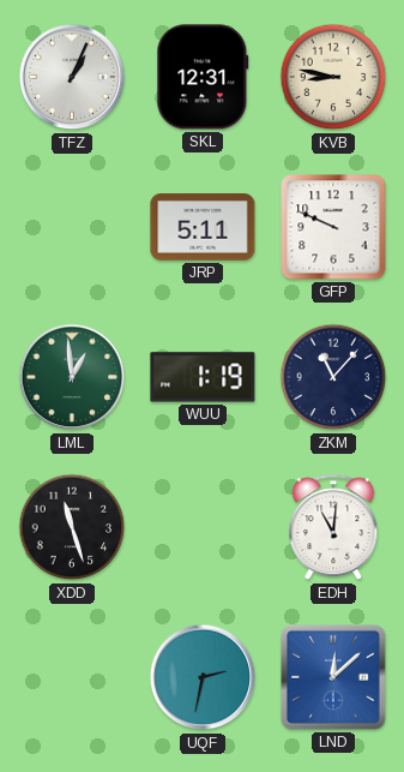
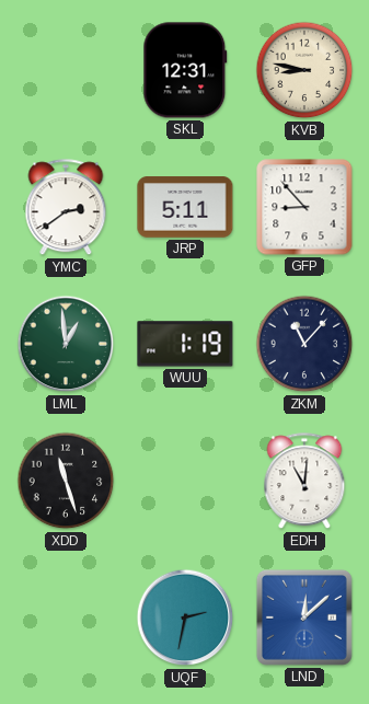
TFZ: 1:04 -> none (72, 77)
YMC: none -> 2:39 (66, 208)
GFP: 9:49 -> 8:53 (304, 207)
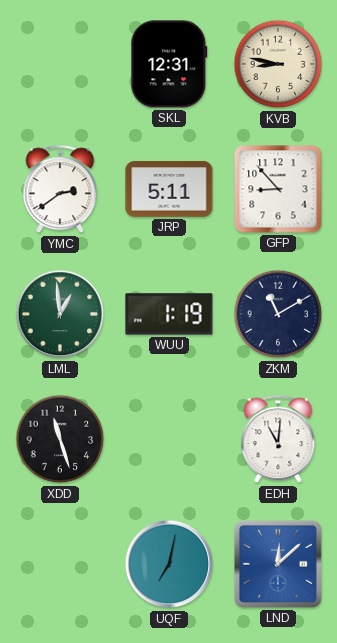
ZKM: 11:07 -> 11:10 (278, 314)
UQF: 2:32 -> 7:02 (169, 564)
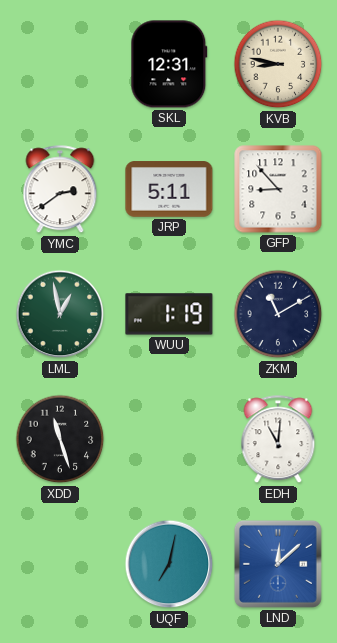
LML: 12:59 -> 12:58 (60, 314)
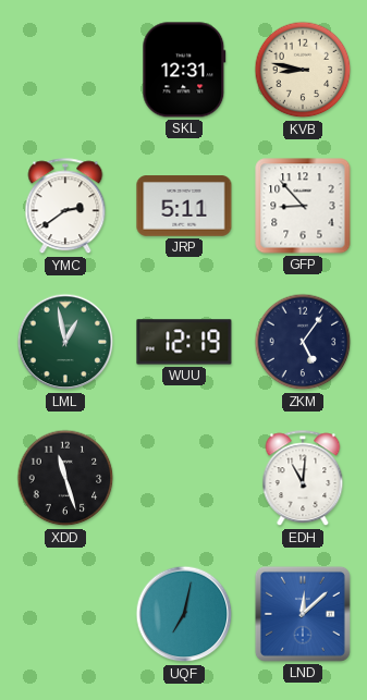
WUU: 1:19 -> 12:19 (184, 342)
ZKM: 11:10 -> 5:06 (303, 342)
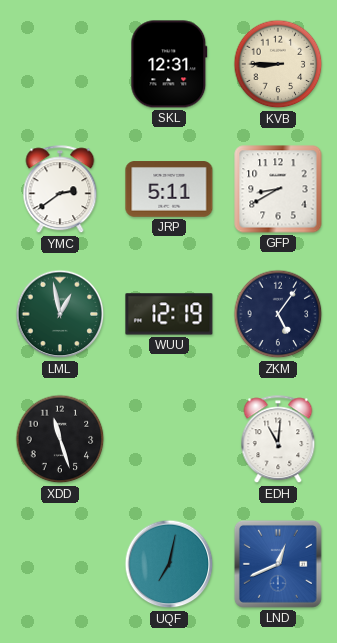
KVB: 8:47 -> 8:45 (278, 64)
GFP: 8:53 -> 8:40 (278, 189)
LND: 12:08 -> 12:41 (278, 564)
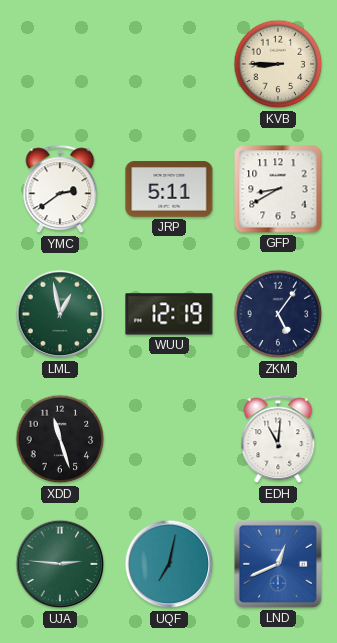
SKL: 12:31 -> none (169, 64)
UJA: none -> 2:46 (60, 564)
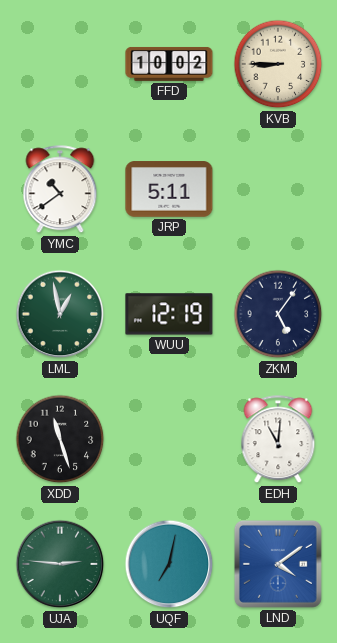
FFD: none -> 10:02 (169, 64)
YMC: 2:39 -> 10:39 (60, 190)
GFP: 8:40 -> none (278, 189)
LND: 12:41 -> 4:09 (278, 564)
